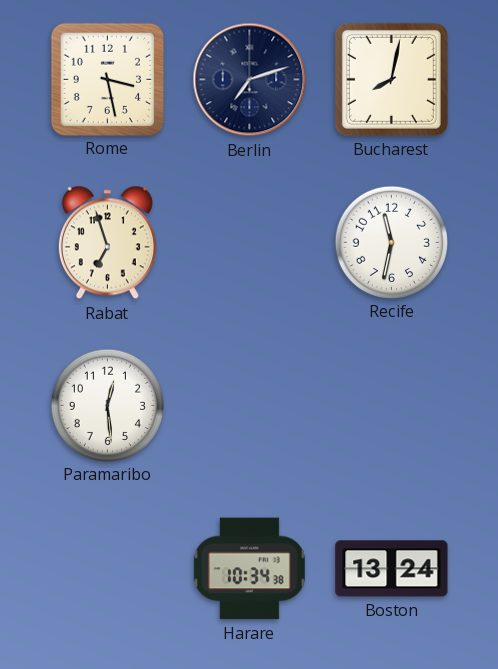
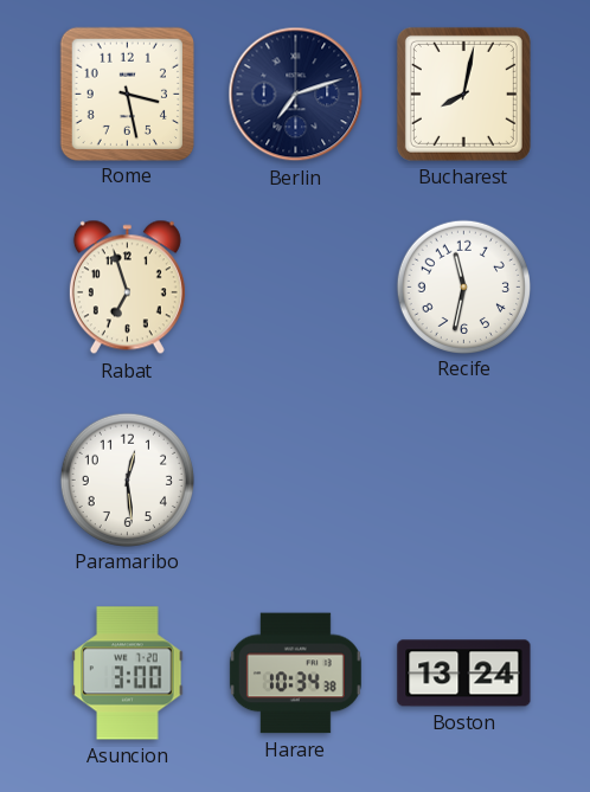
Asuncion: none -> 3:00 (128, 674)
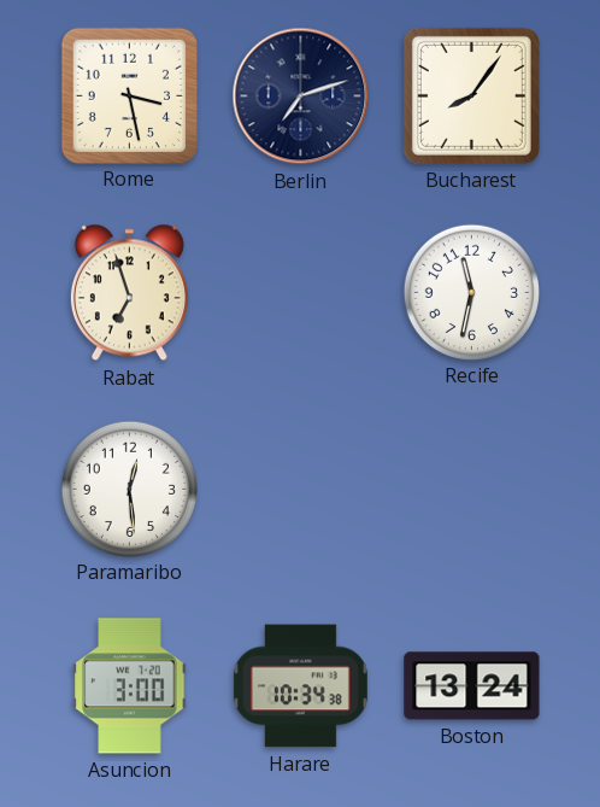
Bucharest: 8:02 -> 8:06 (471, 95)
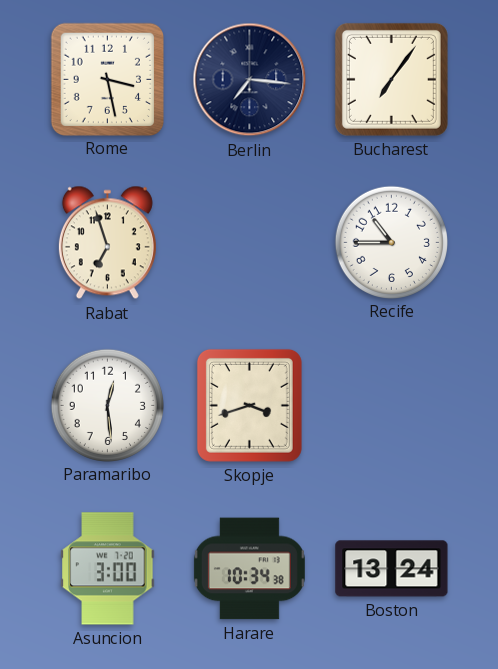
Berlin: 7:12 -> 7:16 (250, 80)
Bucharest: 8:06 -> 7:06 (391, 79)
Recife: 11:32 -> 10:45 (391, 242)
Skopje: none -> 3:42 (249, 405)
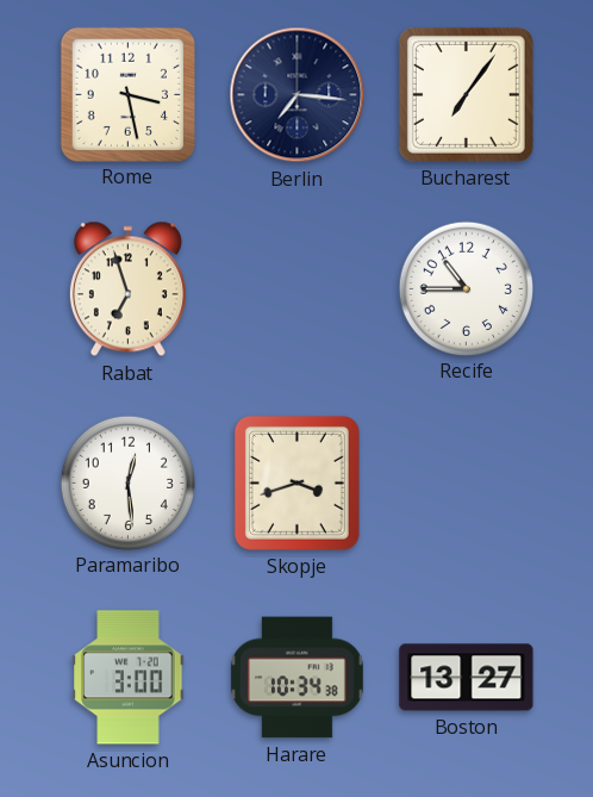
Boston: 13:24 -> 13:27 (467, 678)
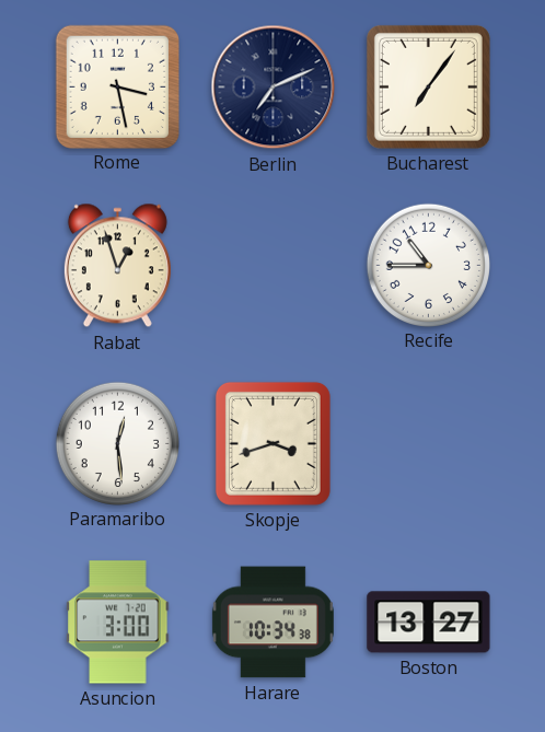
Berlin: 7:16 -> 7:11 (274, 88)
Rabat: 6:57 -> 12:57 (117, 266)
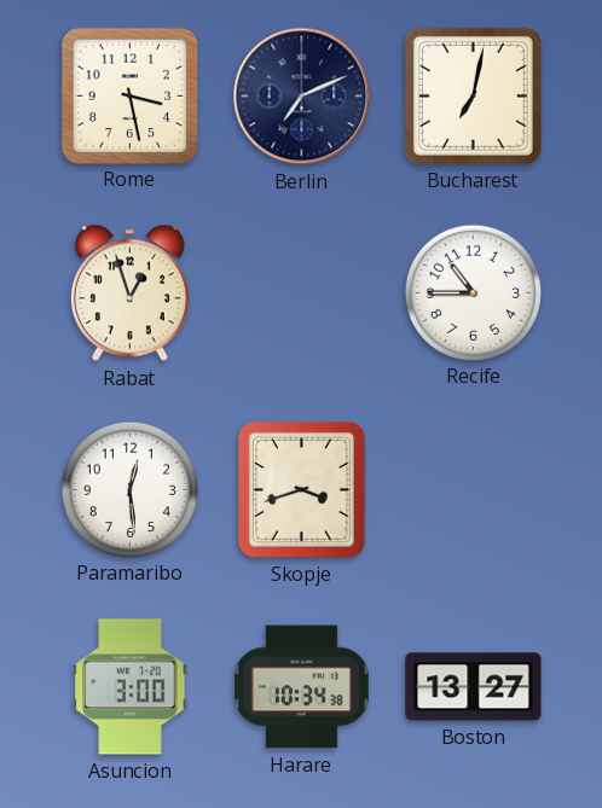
Bucharest: 7:06 -> 7:02 (473, 95)
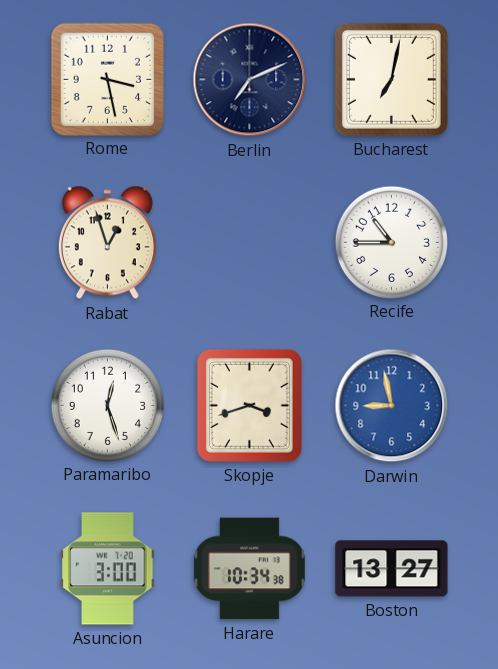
Paramaribo: 12:29 -> 12:27 (107, 405)
Darwin: none -> 8:58 (392, 406)
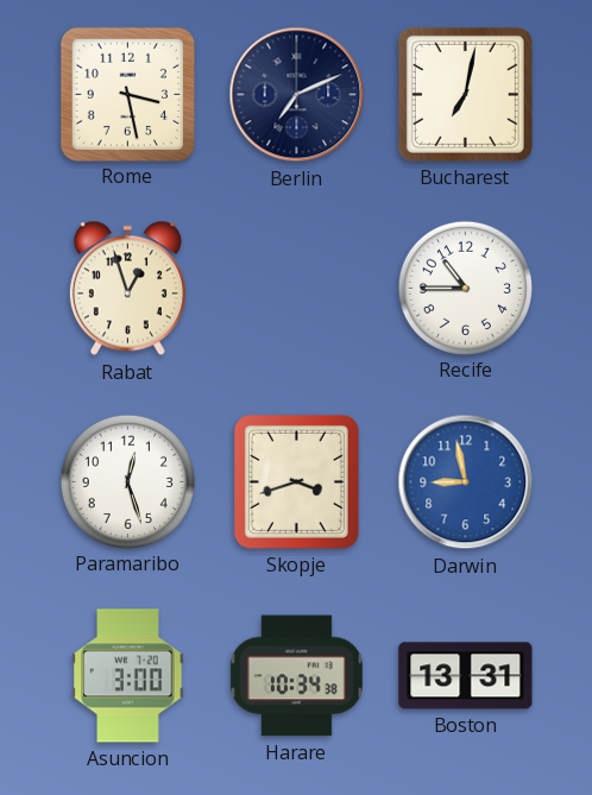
Boston: 13:27 -> 13:31 (466, 676)
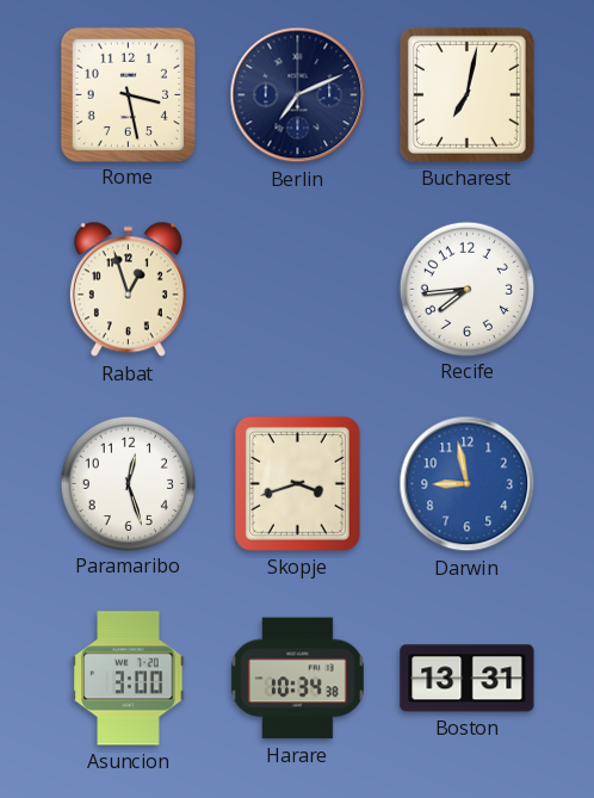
Recife: 10:45 -> 7:44 (466, 289)
